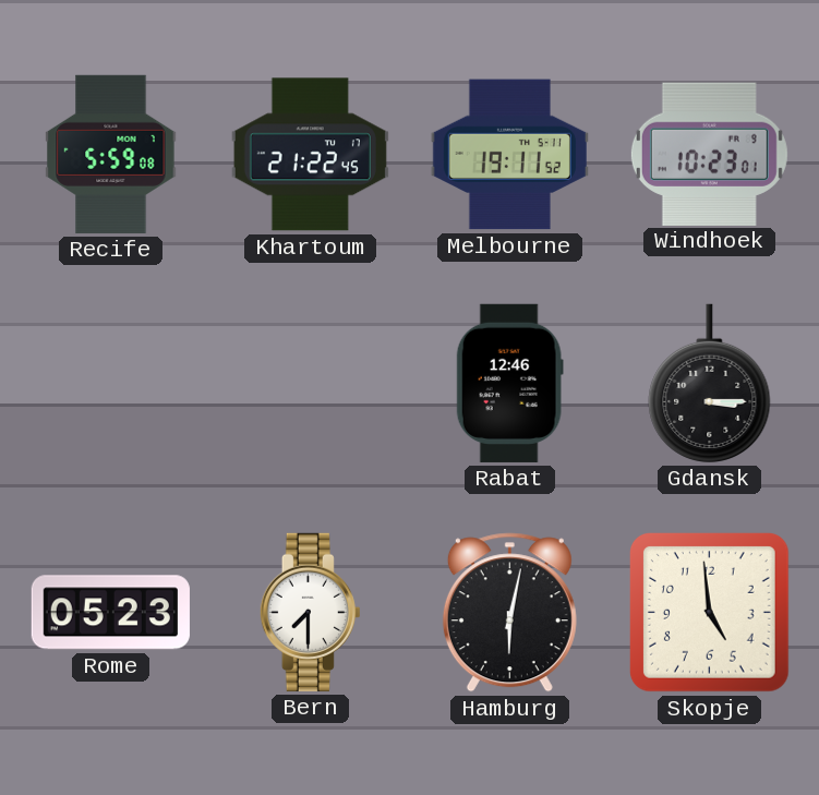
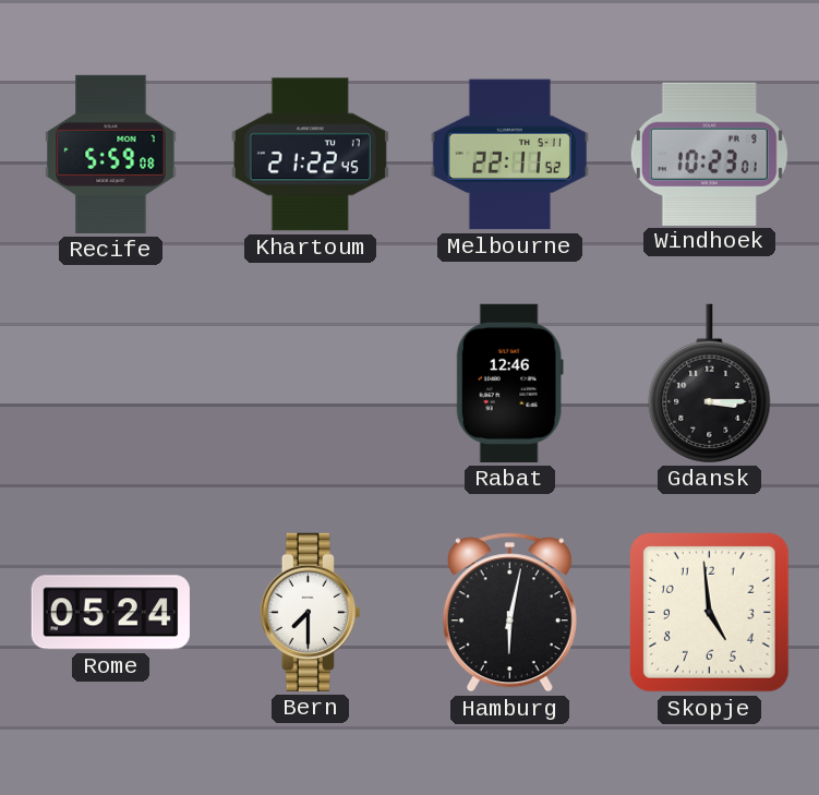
Melbourne: 19:11 -> 22:11 (509, 155)
Rome: 05:23 -> 05:24 (110, 613)
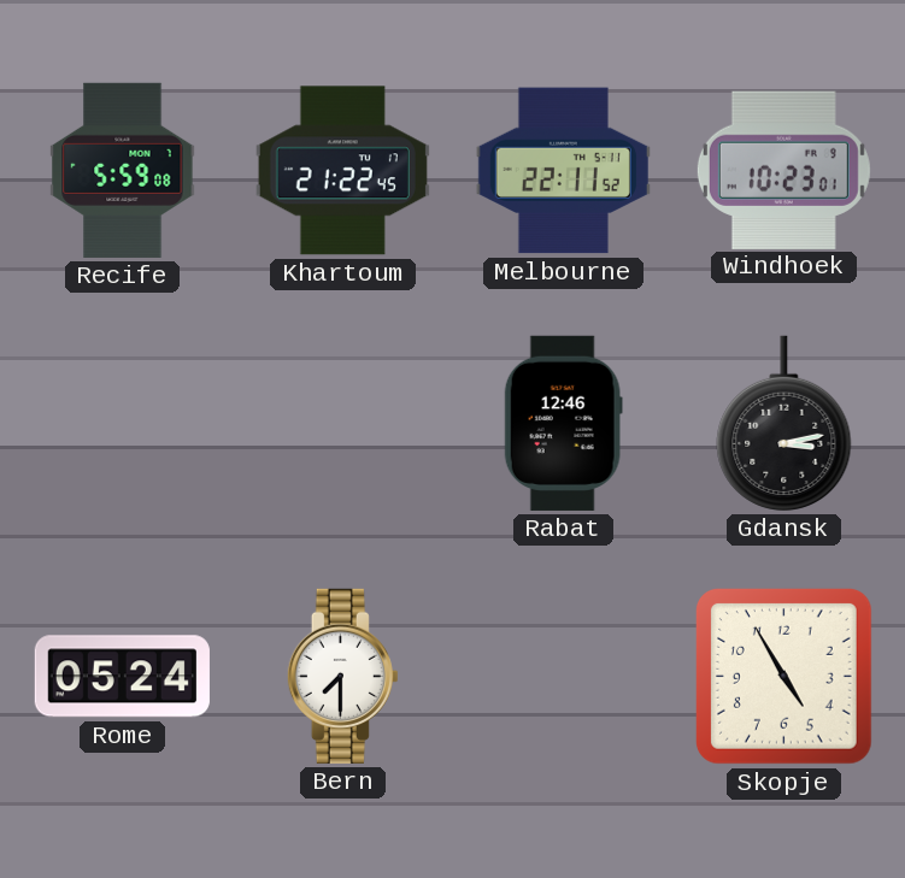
Gdansk: 3:15 -> 3:13 (784, 423)
Hamburg: 6:02 -> none (509, 613)
Skopje: 4:59 -> 4:55 (783, 676)
